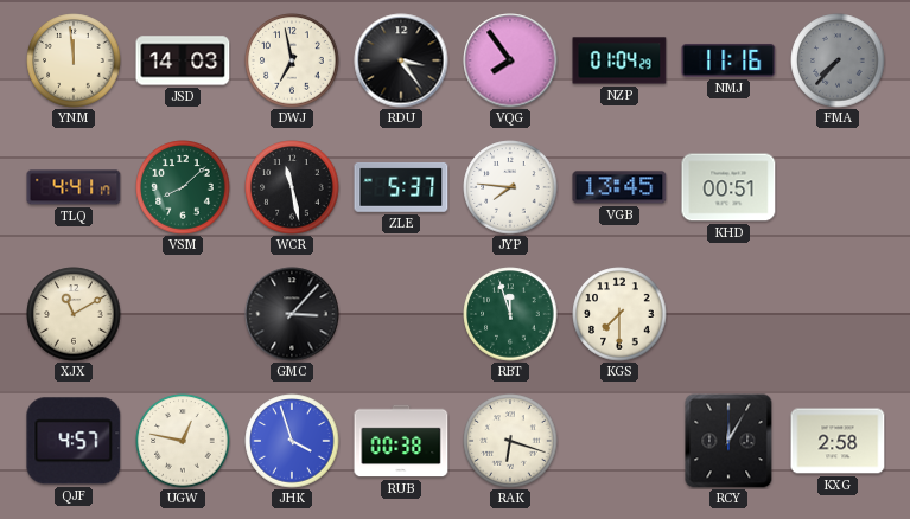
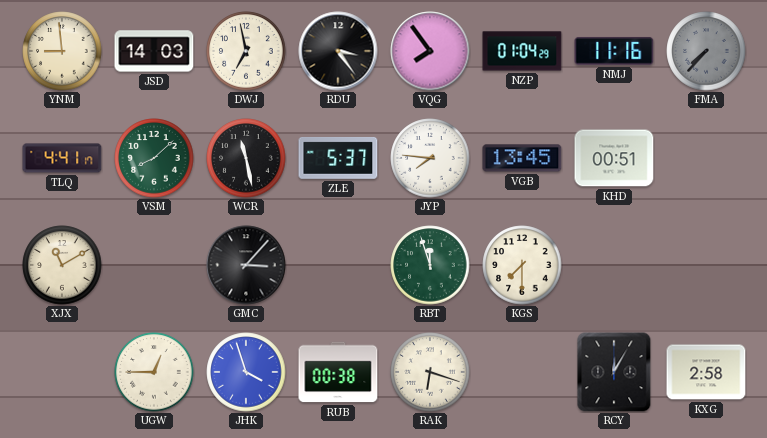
YNM: 11:59 -> 8:59 (62, 51)
QJF: 4:57 -> none (74, 441)
UGW: 12:47 -> 12:45 (154, 372)
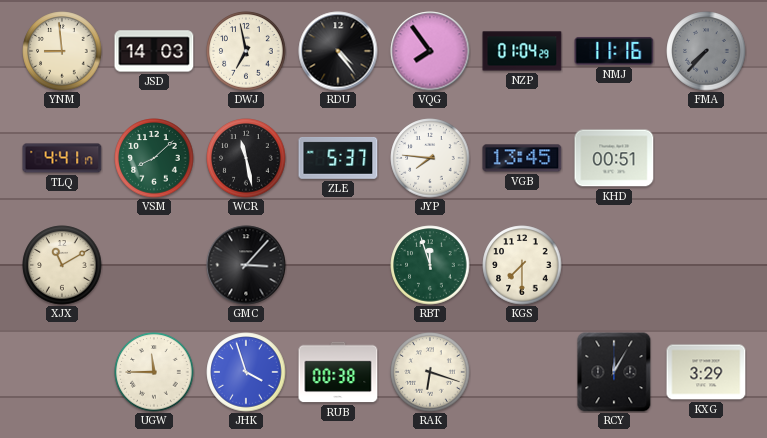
RDU: 3:24 -> 4:24 (338, 51)
UGW: 12:45 -> 11:45 (154, 372)
KXG: 2:58 -> 3:29 (706, 372)
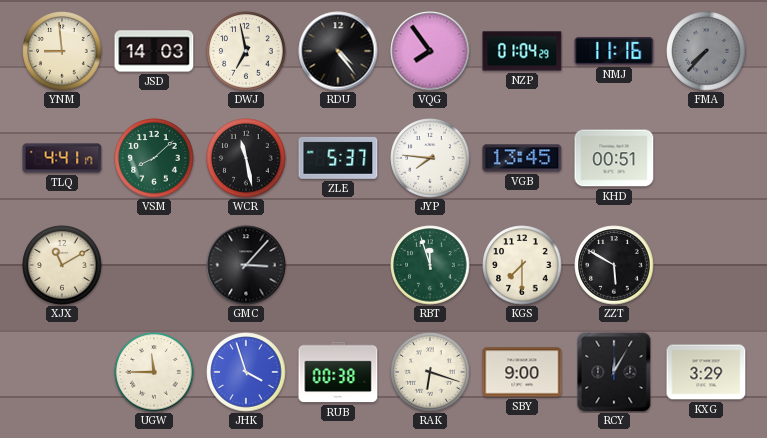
ZZT: none -> 5:50 (614, 265)
SBY: none -> 9:00 (522, 372)
